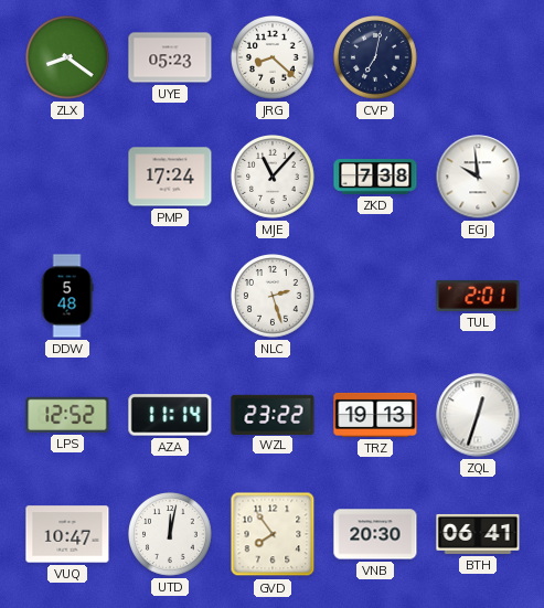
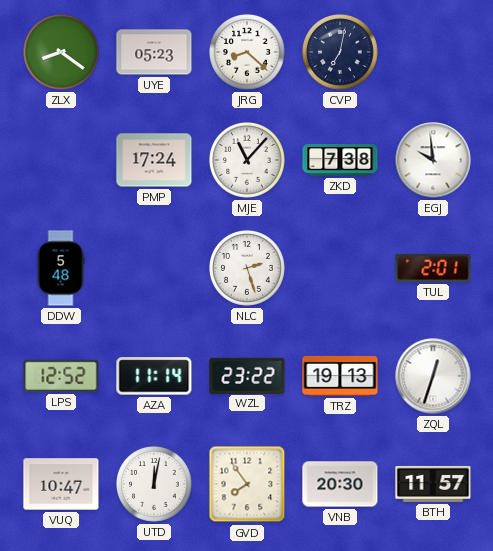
BTH: 06:41 -> 11:57 (433, 484)
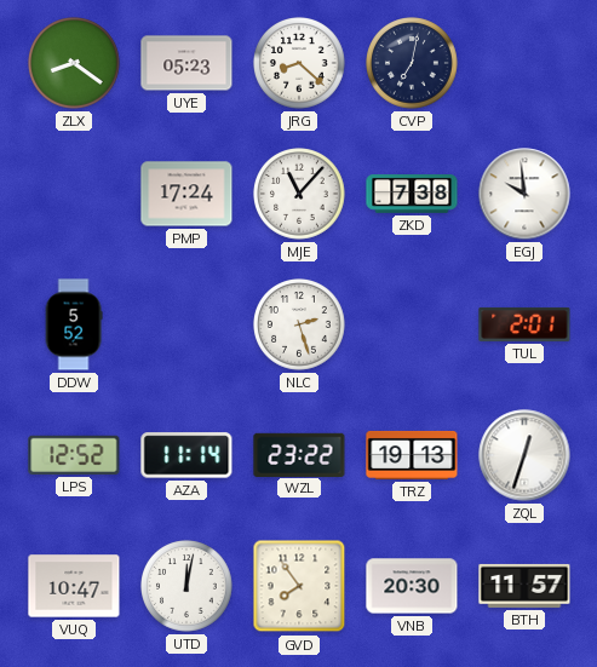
DDW: 5:48 -> 5:52 (74, 324)
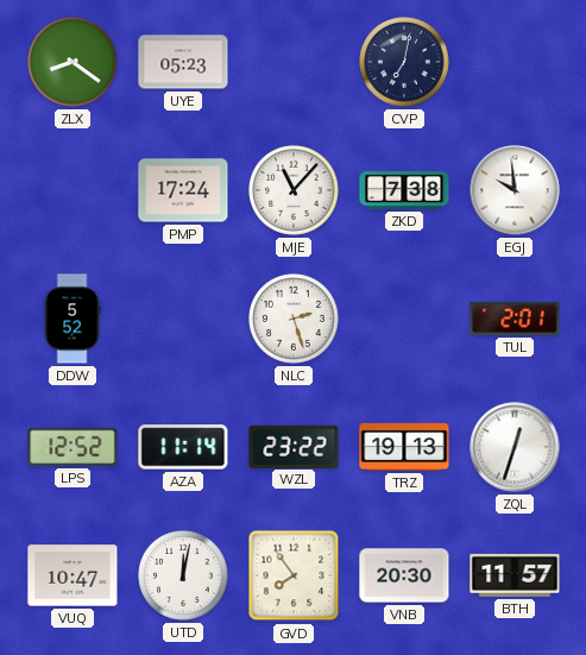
JRG: 8:22 -> none (299, 63)
